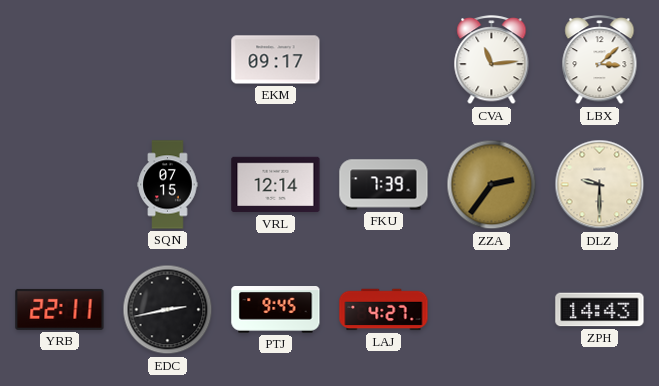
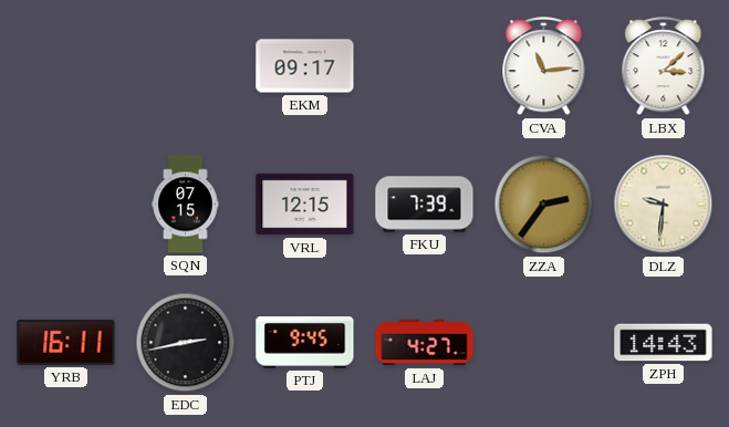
VRL: 12:14 -> 12:15 (305, 205)
DLZ: 9:30 -> 9:31 (664, 205)
YRB: 22:11 -> 16:11 (66, 342)
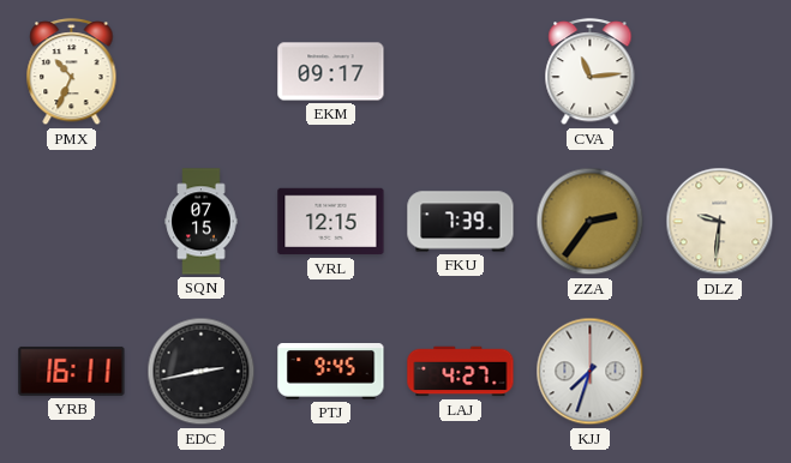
PMX: none -> 10:34 (72, 72)
LBX: 3:08 -> none (664, 66)
KJJ: none -> 7:33 (591, 372)
ZPH: 14:43 -> none (664, 343)
